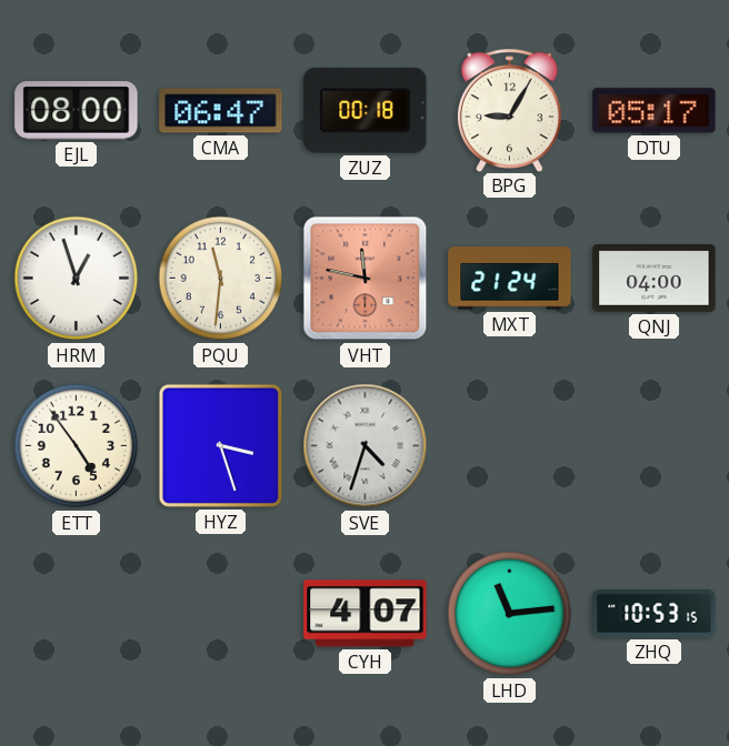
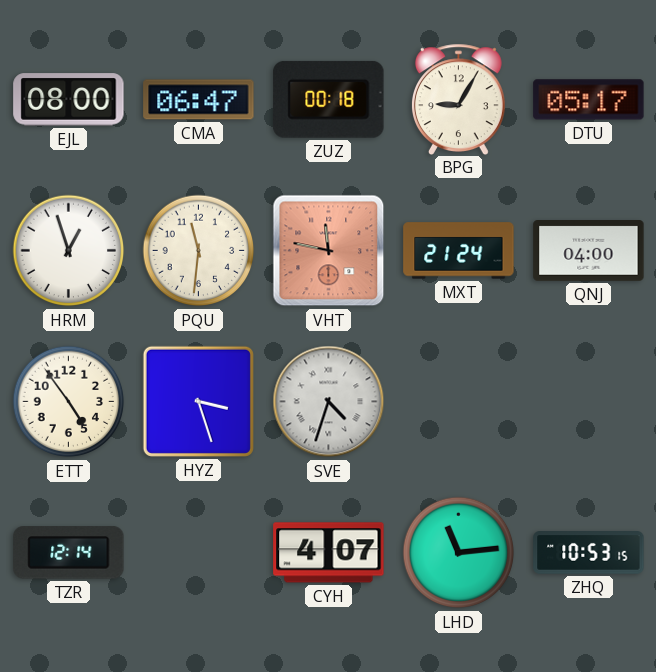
TZR: none -> 12:14 (69, 553)
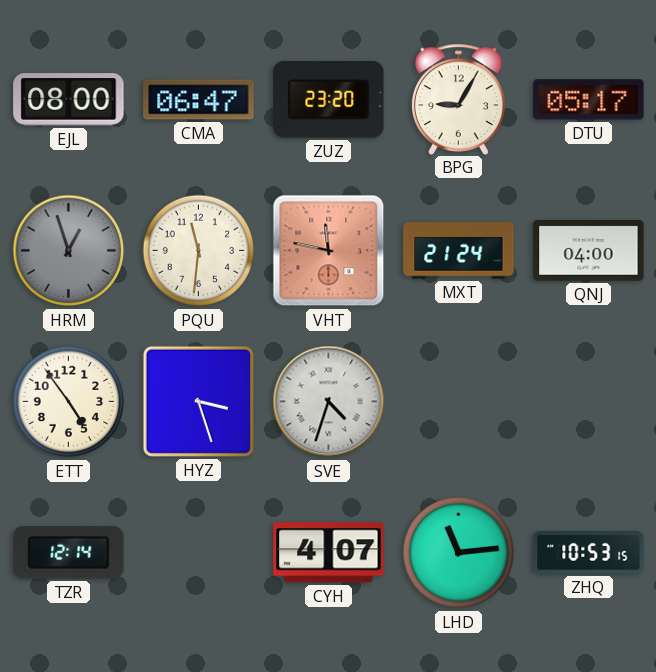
ZUZ: 00:18 -> 23:20 (329, 99)
HRM dial: white -> grey (69, 251)
